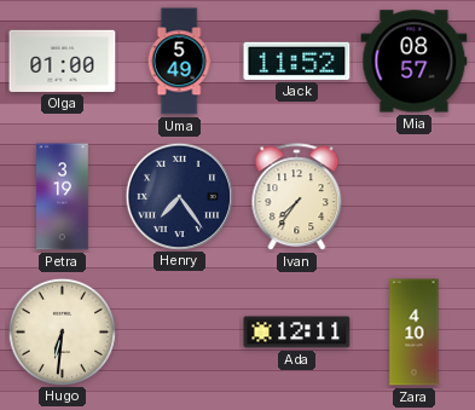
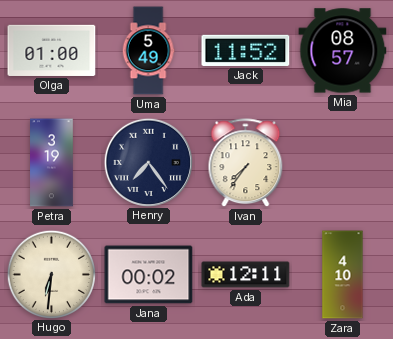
Jana: none -> 00:02 (149, 275)
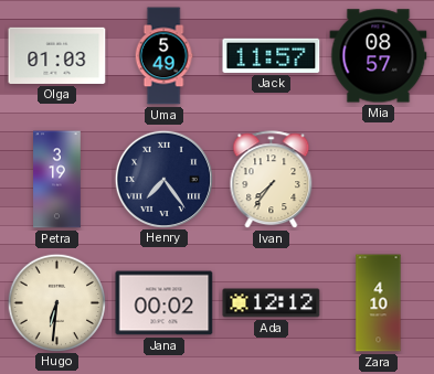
Olga: 01:00 -> 01:03 (57, 55)
Jack: 11:52 -> 11:57 (272, 55)
Ada: 12:11 -> 12:12 (272, 303)
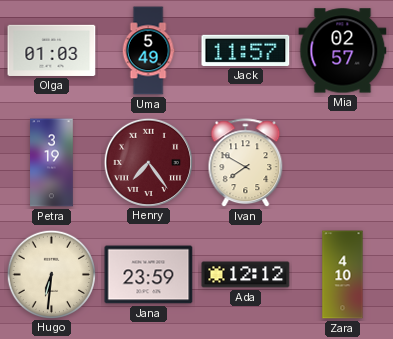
Mia: 08:57 -> 02:57 (343, 51)
Henry dial: navy -> burgundy (148, 162)
Ivan: 7:36 -> 7:50 (246, 163)
Jana: 00:02 -> 23:59 (149, 275)
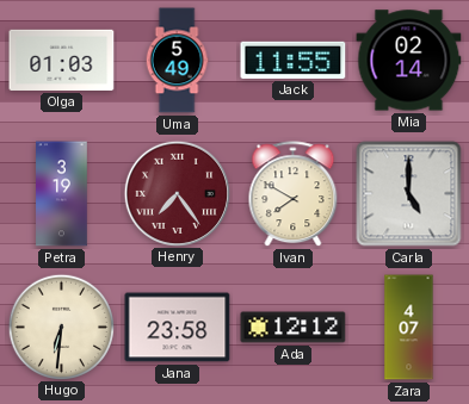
Jack: 11:57 -> 11:55 (294, 60)
Mia: 02:57 -> 02:14 (409, 61)
Carla: none -> 5:00 (409, 194)
Jana: 23:59 -> 23:58 (178, 328)
Zara: 4:10 -> 4:07 (409, 328)
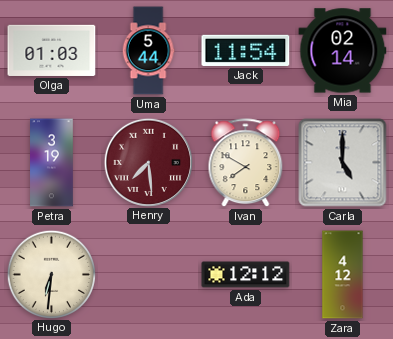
Uma: 5:49 -> 5:44 (148, 51)
Jack: 11:55 -> 11:54 (246, 50)
Henry: 7:24 -> 7:29 (148, 162)
Jana: 23:58 -> none (178, 328)
Zara: 4:07 -> 4:12 (343, 275)
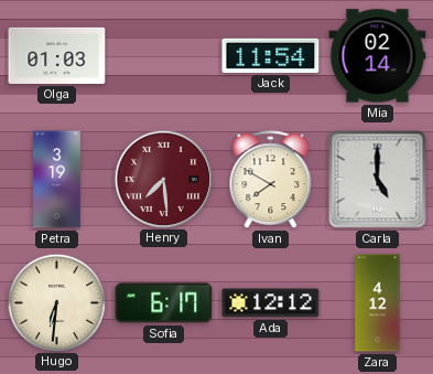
Uma: 5:44 -> none (148, 51)
Sofia: none -> 6:17 (164, 303)
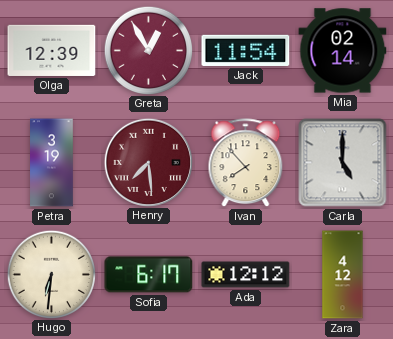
Olga: 01:03 -> 12:39 (52, 50)
Greta: none -> 12:55 (148, 50)
Ivan: 7:50 -> 7:53 (246, 163)
